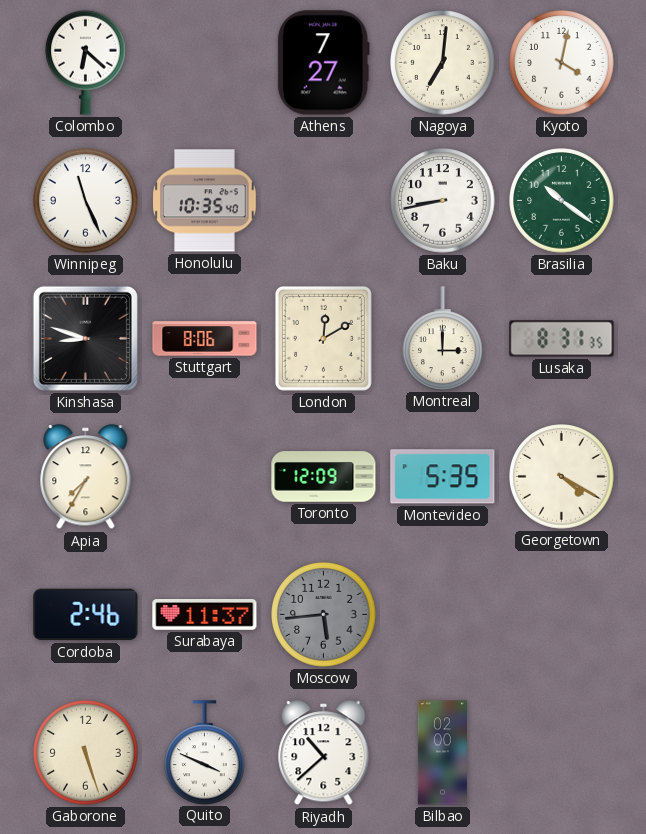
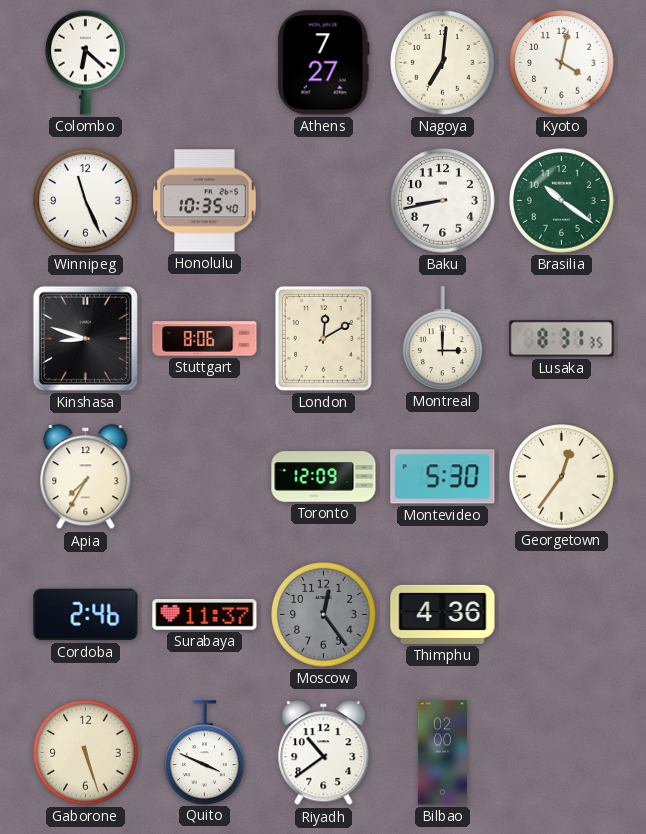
Montevideo: 5:35 -> 5:30 (443, 477)
Georgetown: 4:20 -> 12:36 (562, 477)
Moscow: 5:44 -> 12:24 (324, 615)
Thimphu: none -> 4:36 (443, 614)
Riyadh: 10:38 -> 10:39 (324, 753)
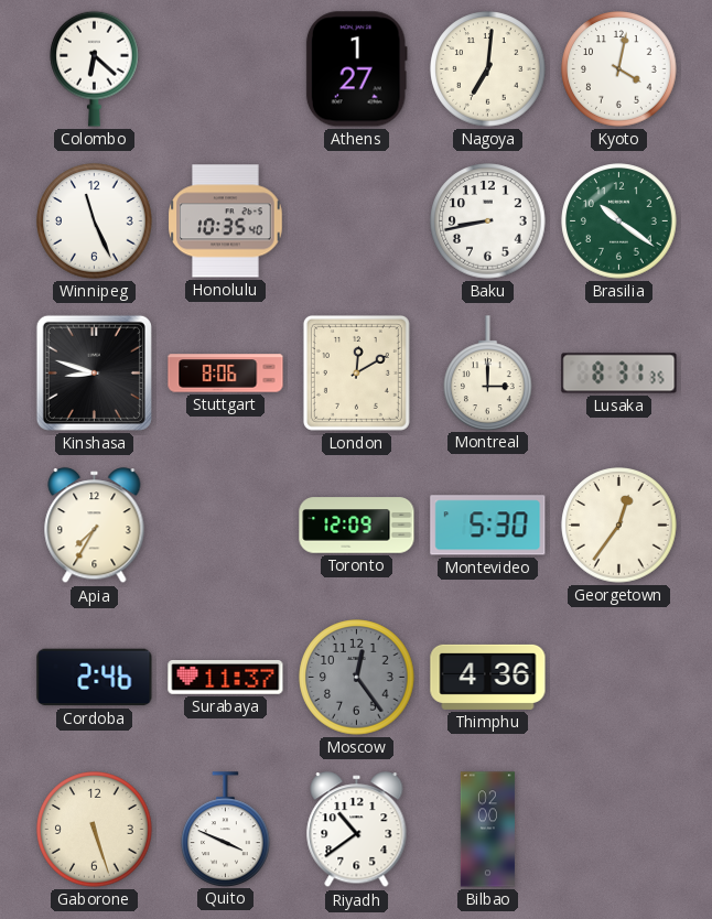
Athens: 7:27 -> 1:27 (356, 69)
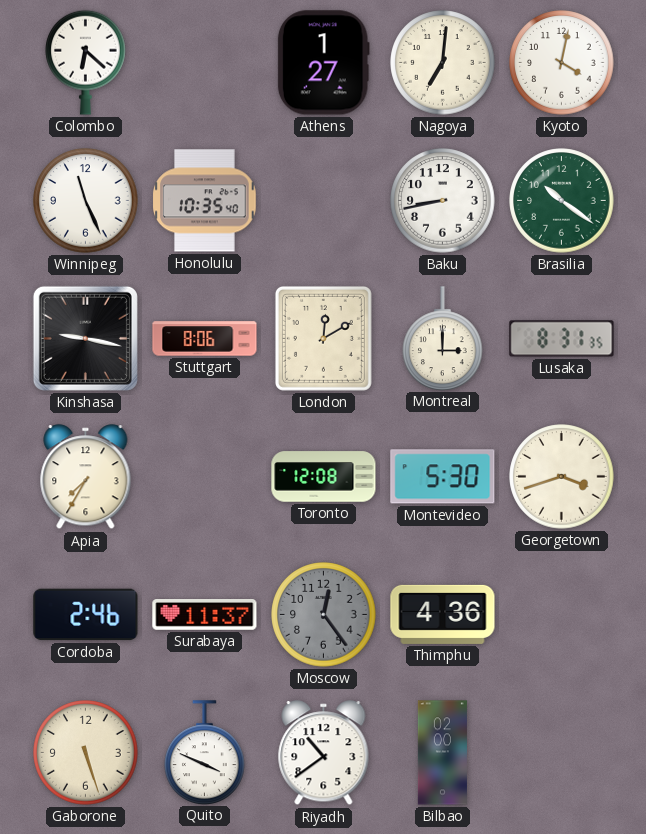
Kinshasa: 8:48 -> 9:17 (85, 338)
Toronto: 12:09 -> 12:08 (324, 477)
Georgetown: 12:36 -> 3:42 (562, 477)
